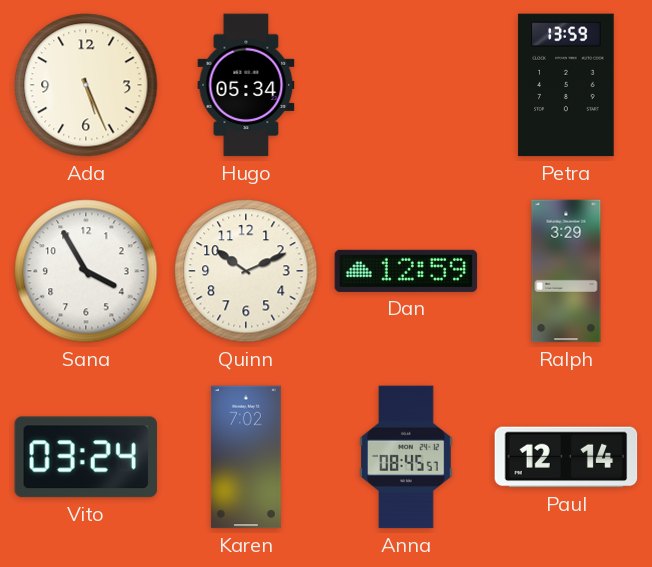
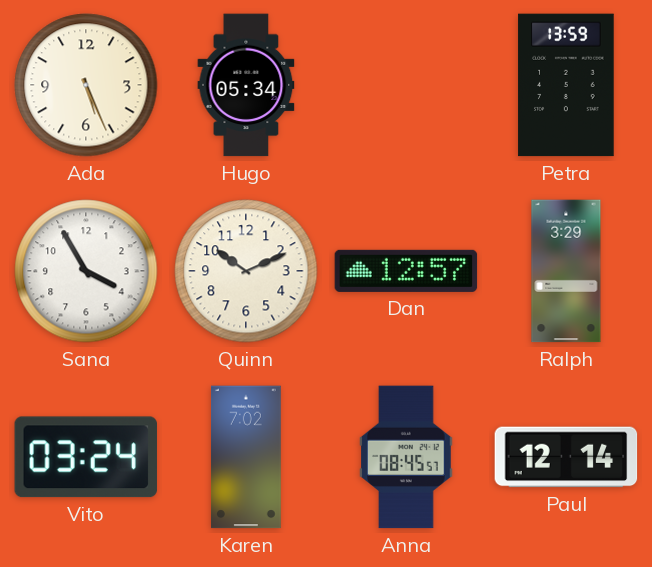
Dan: 12:59 -> 12:57 (406, 271)
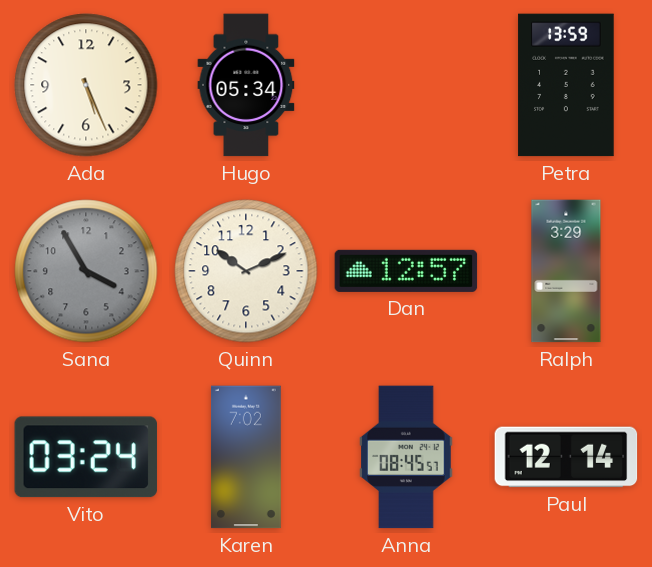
Sana dial: white -> grey (86, 271)
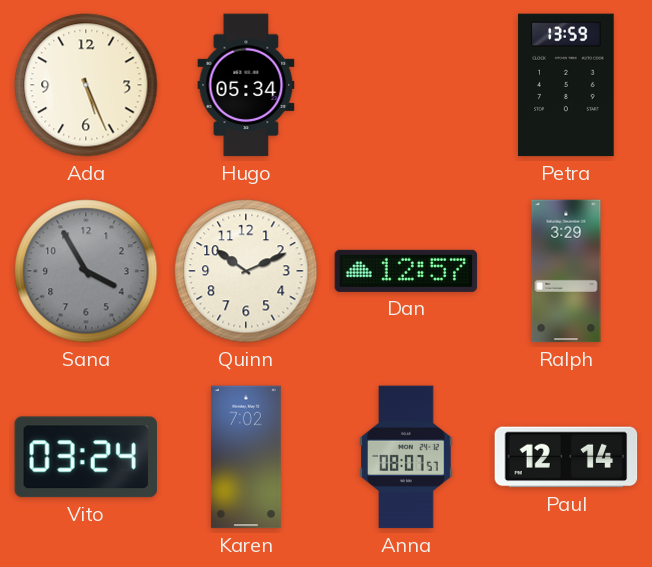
Anna: 08:45 -> 08:07 (406, 457)
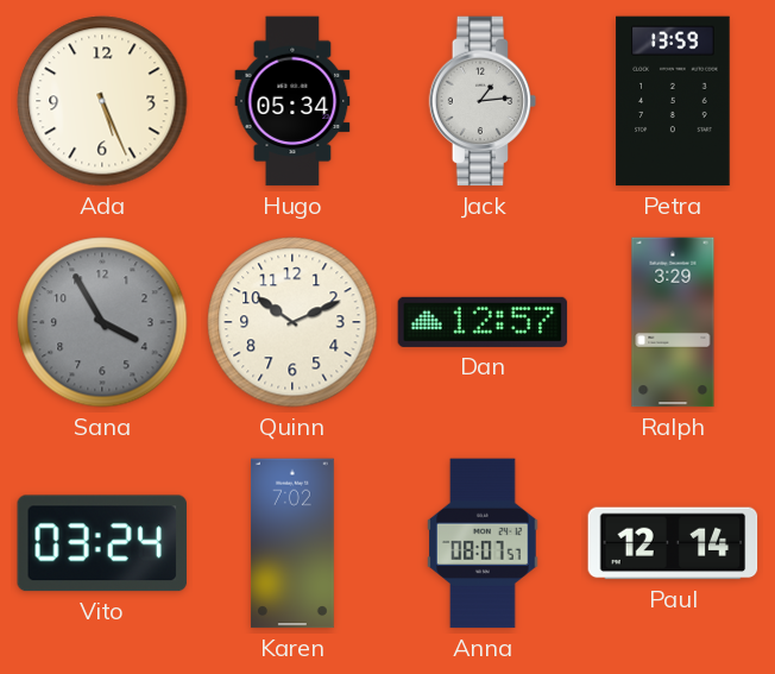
Jack: none -> 1:14 (483, 101)
